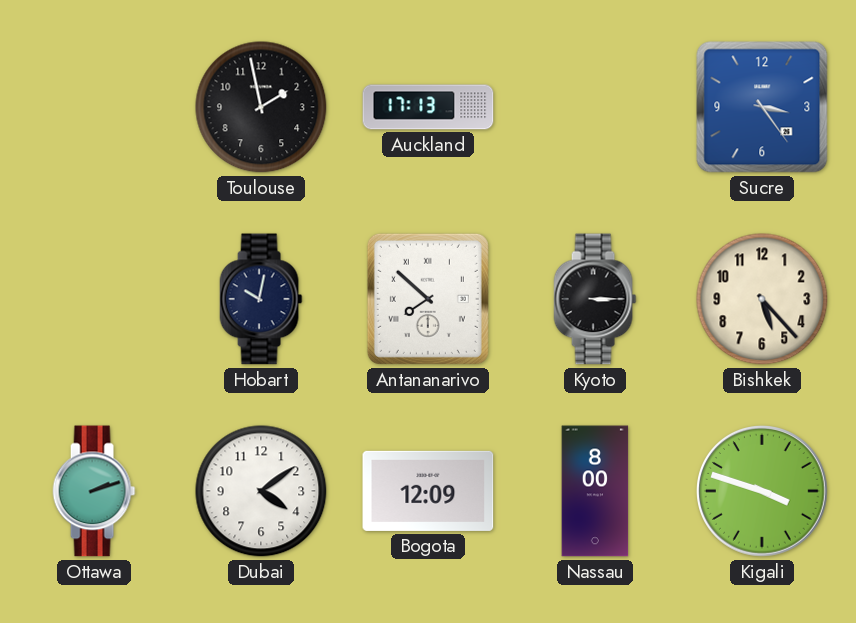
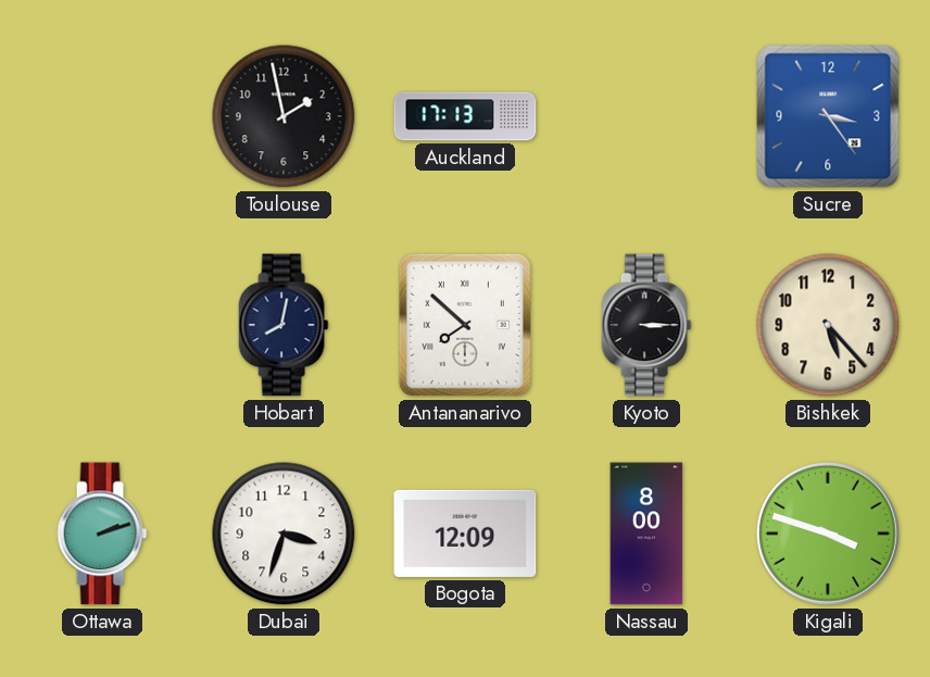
Hobart: 10:02 -> 8:02 (284, 325)
Dubai: 4:09 -> 3:33 (284, 534)
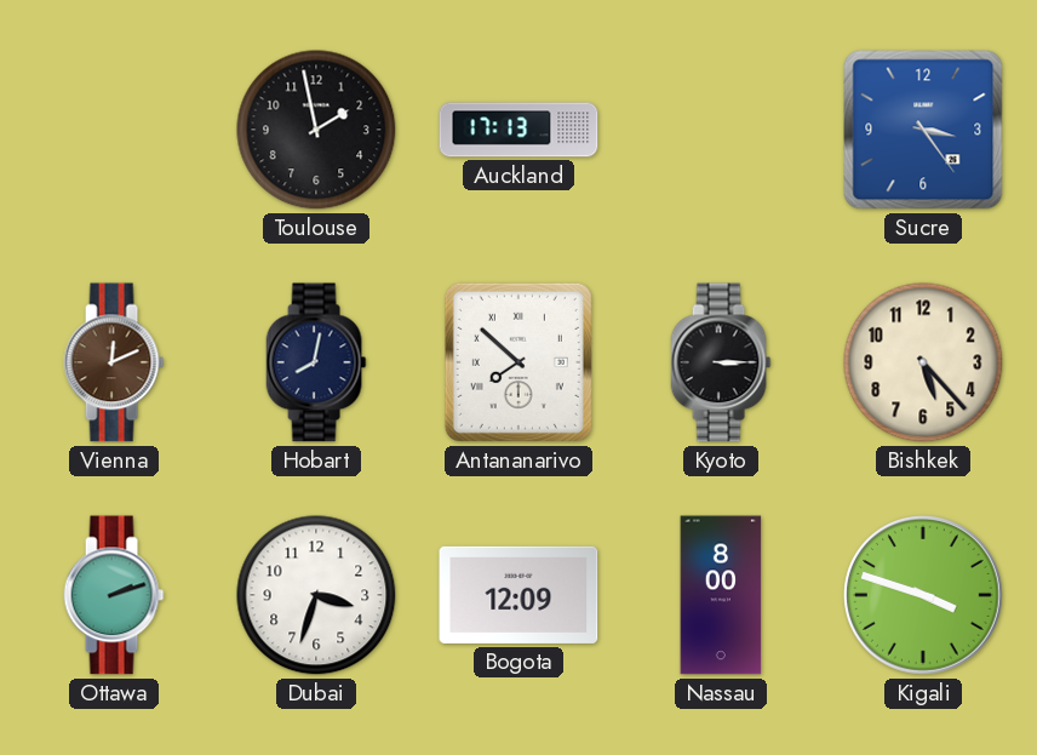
Vienna: none -> 12:11 (114, 362)
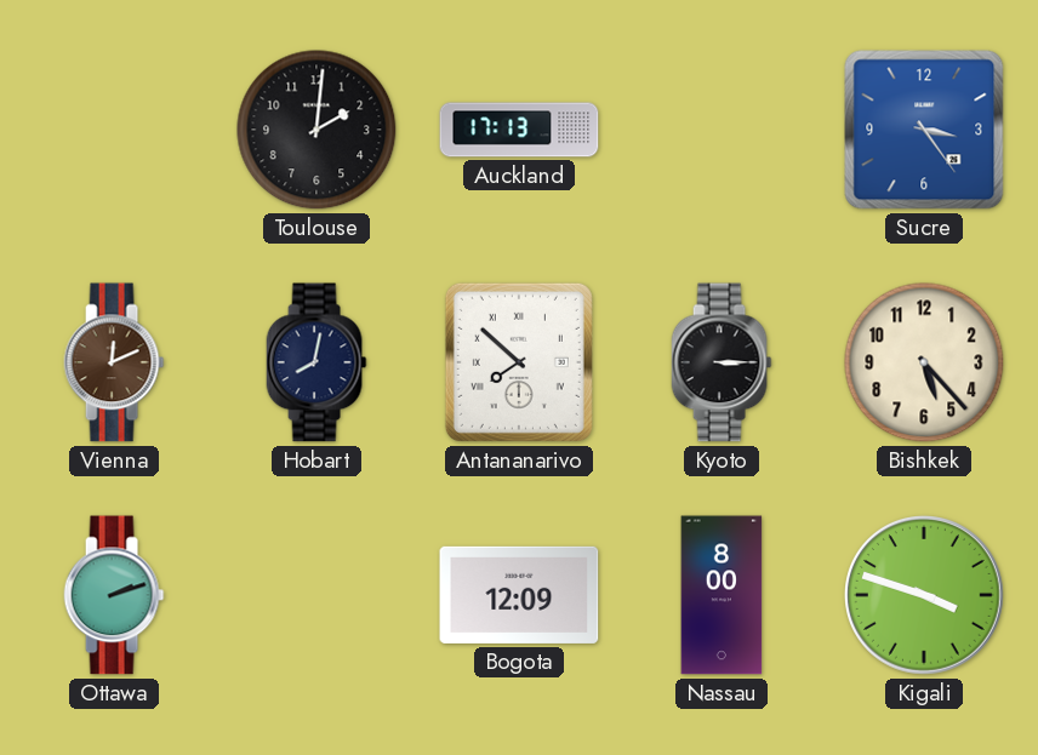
Toulouse: 1:58 -> 2:01 (316, 130)
Dubai: 3:33 -> none (316, 595)
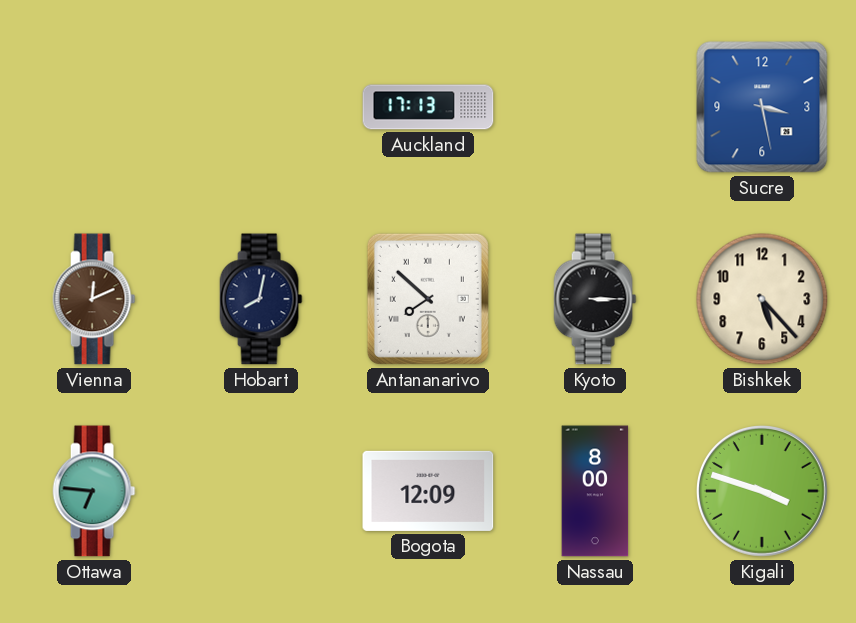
Toulouse: 2:01 -> none (316, 130)
Sucre: 3:24 -> 3:28 (762, 107)
Ottawa: 2:12 -> 6:46 (94, 491)
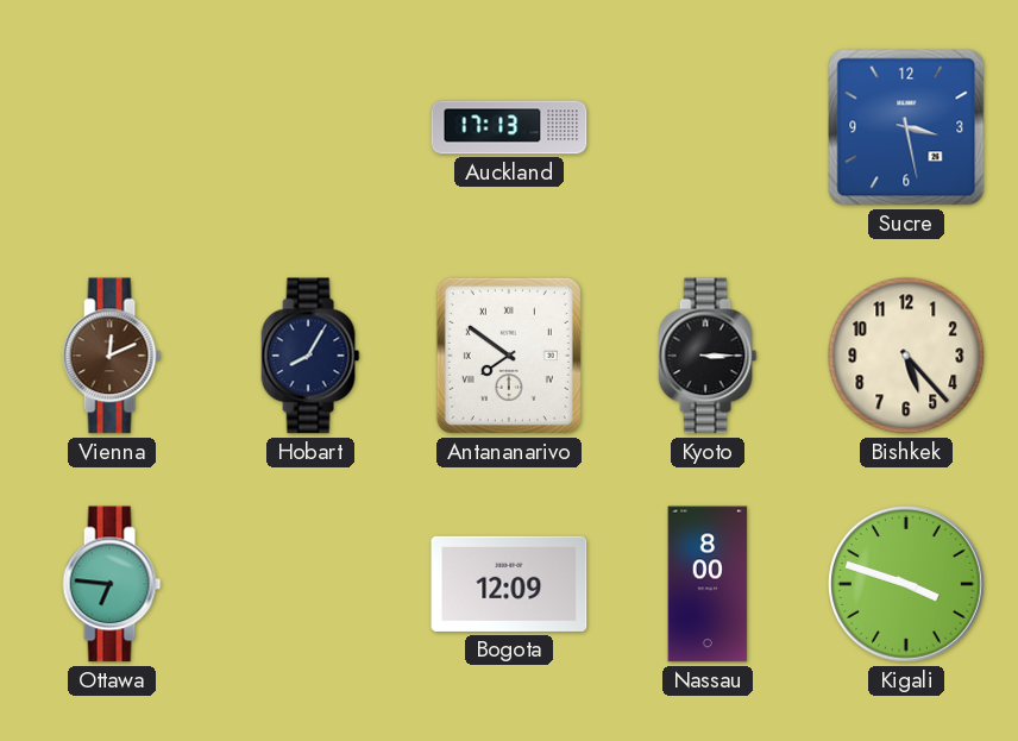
Hobart: 8:02 -> 8:05 (310, 356)
Antananarivo: 7:52 -> 7:51 (509, 356)
